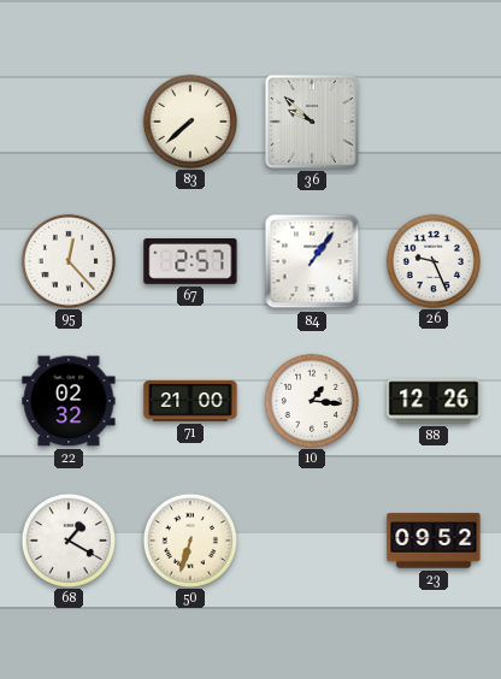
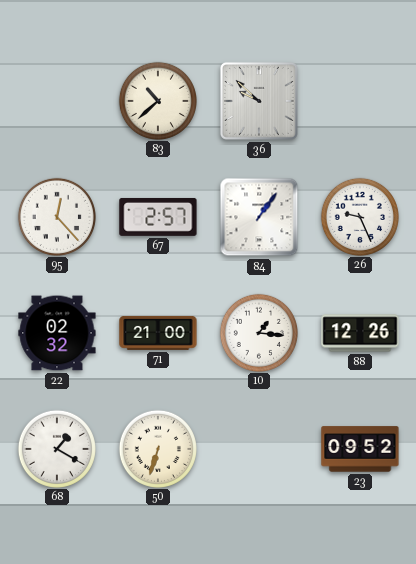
83: 7:38 -> 10:38 (157, 100)
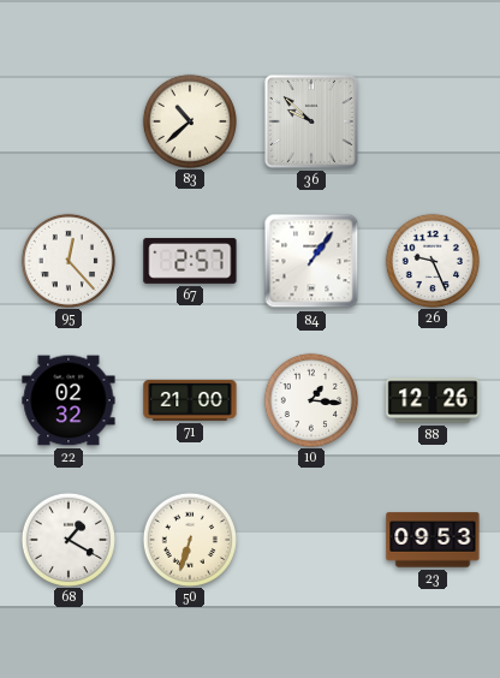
23: 09:52 -> 09:53 (433, 540)
